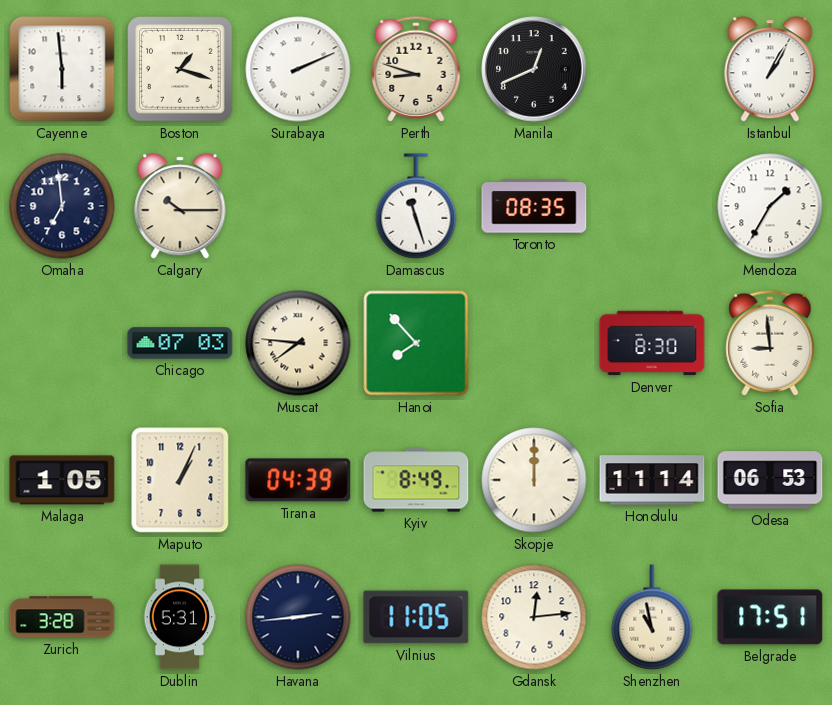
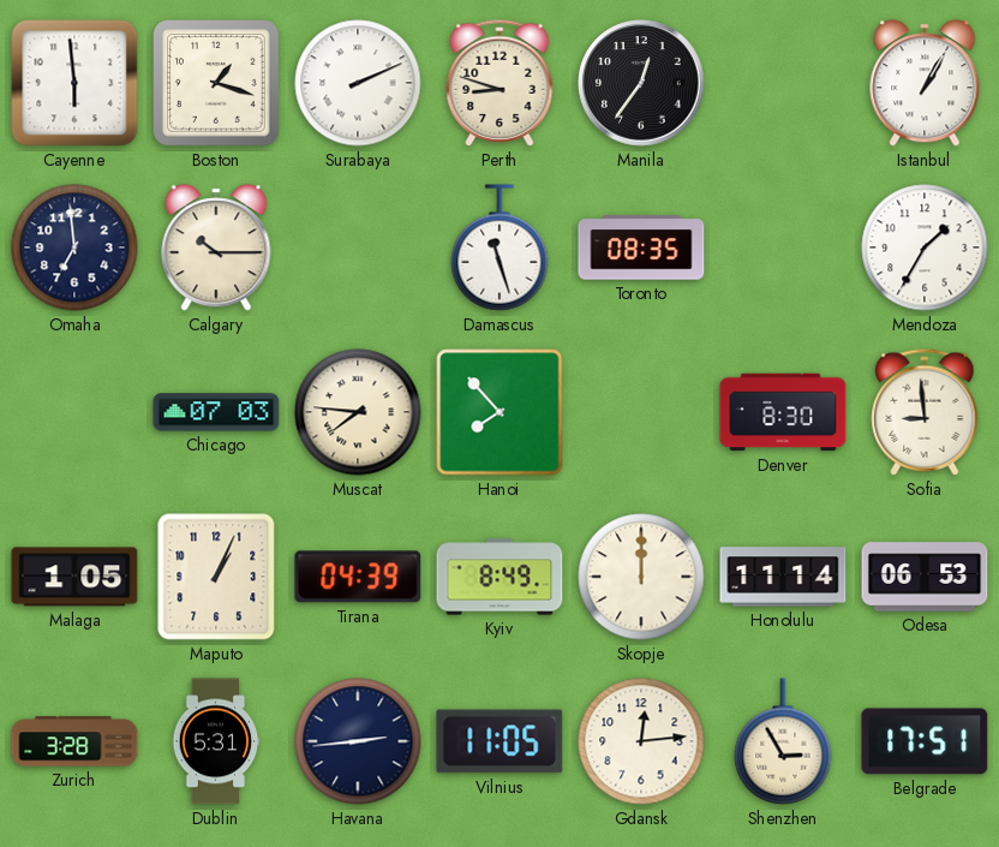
Manila: 12:41 -> 12:36 (641, 83)
Shenzhen: 10:58 -> 2:55 (783, 741)
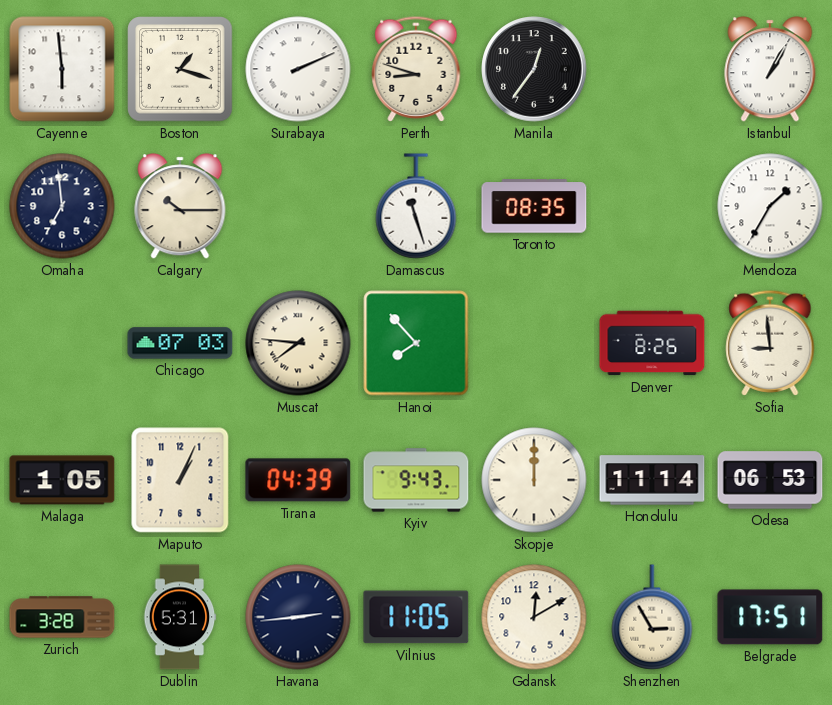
Denver: 8:30 -> 8:26 (652, 343)
Kyiv: 8:49 -> 9:43 (416, 480)
Gdansk: 12:14 -> 12:10 (534, 617)
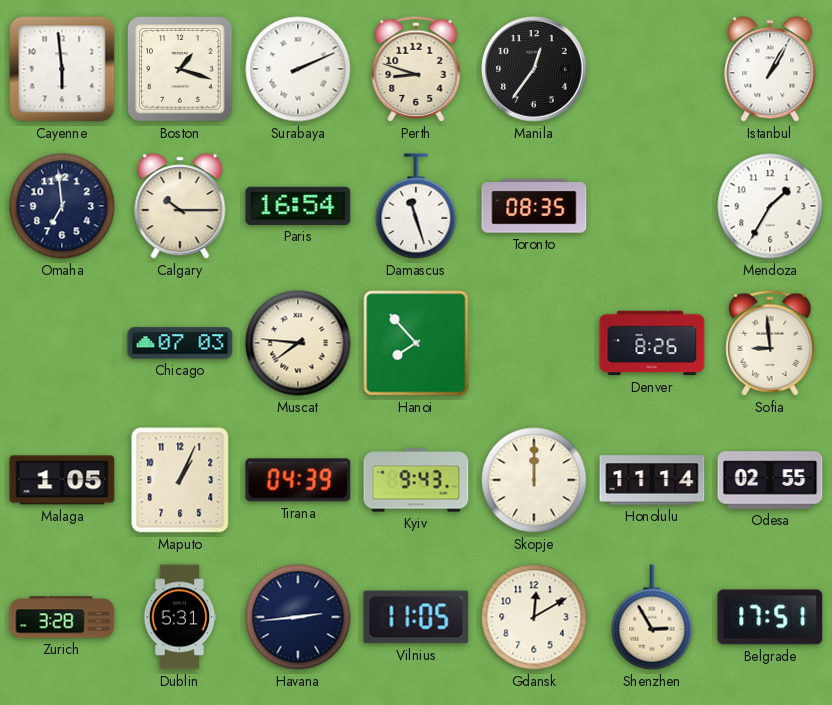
Paris: none -> 16:54 (298, 206)
Odesa: 06:53 -> 02:55 (770, 480)
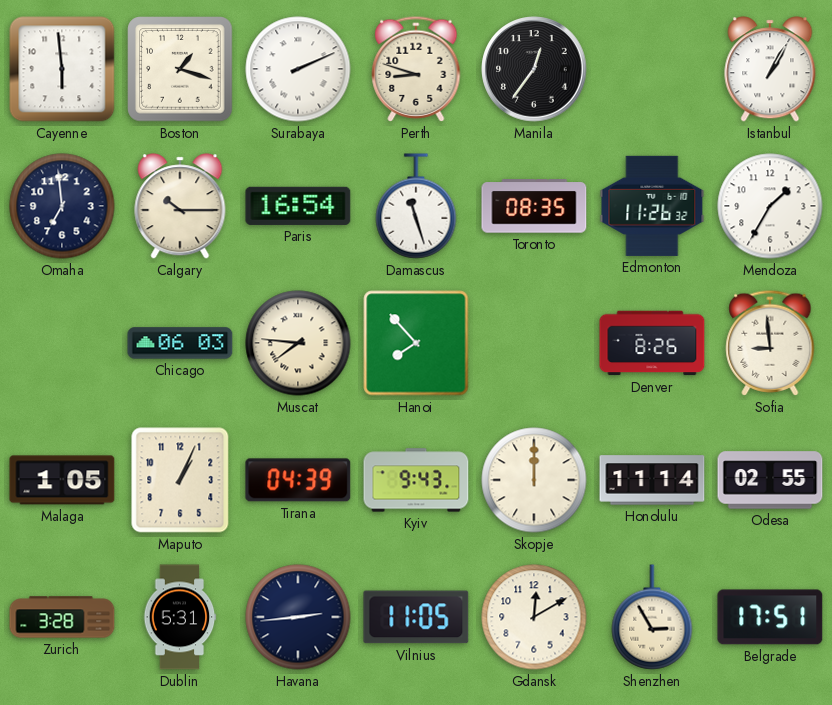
Edmonton: none -> 11:26 (652, 206)
Chicago: 07:03 -> 06:03 (180, 343)
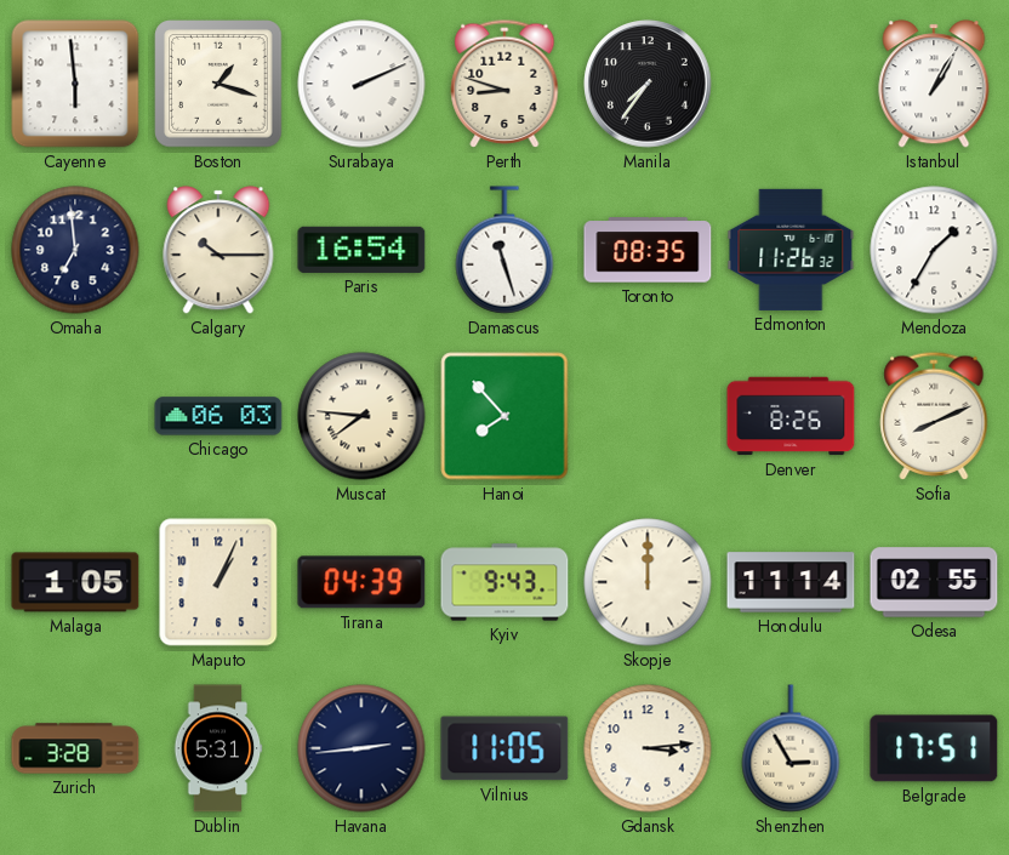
Manila: 12:36 -> 7:36 (648, 84)
Sofia: 8:59 -> 8:11 (934, 416)
Gdansk: 12:10 -> 3:14 (648, 748)
